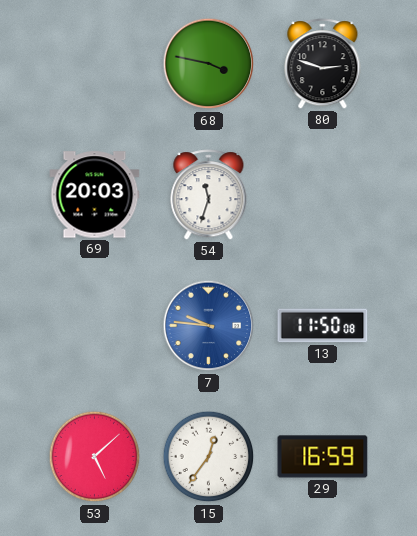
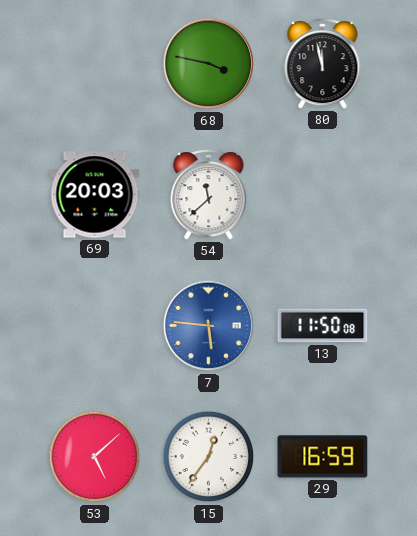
80: 2:48 -> 11:58 (323, 64)
54: 11:33 -> 11:38 (209, 195)
7: 9:46 -> 5:46 (209, 326)
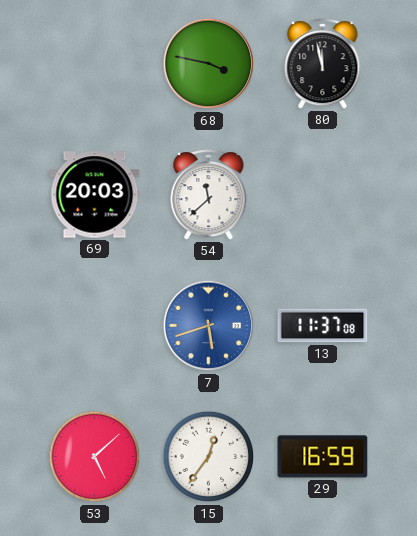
7: 5:46 -> 5:42 (209, 326)
13: 11:50 -> 11:37 (323, 326)
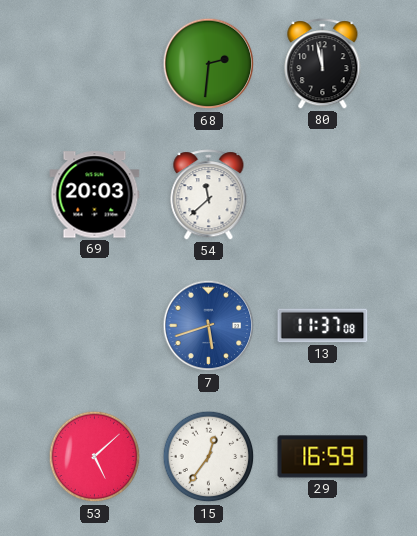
68: 3:47 -> 2:31 (209, 64)
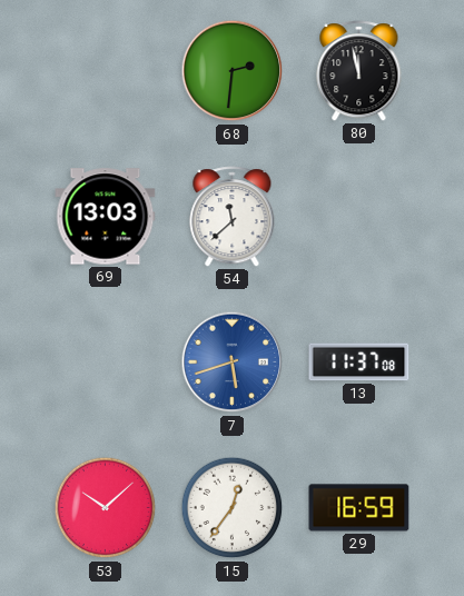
69: 20:03 -> 13:03 (106, 217)
53: 5:08 -> 10:08 (106, 508)
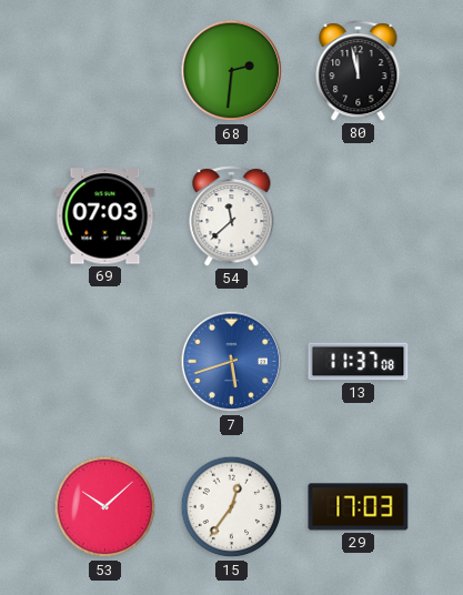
69: 13:03 -> 07:03 (105, 216)
29: 16:59 -> 17:03 (359, 507)
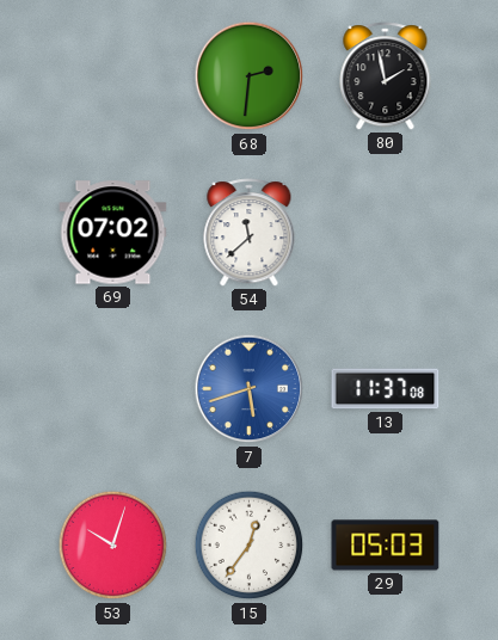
80: 11:58 -> 1:58 (386, 76)
69: 07:03 -> 07:02 (113, 233)
53: 10:08 -> 10:03 (113, 546)
29: 17:03 -> 05:03 (386, 546)
